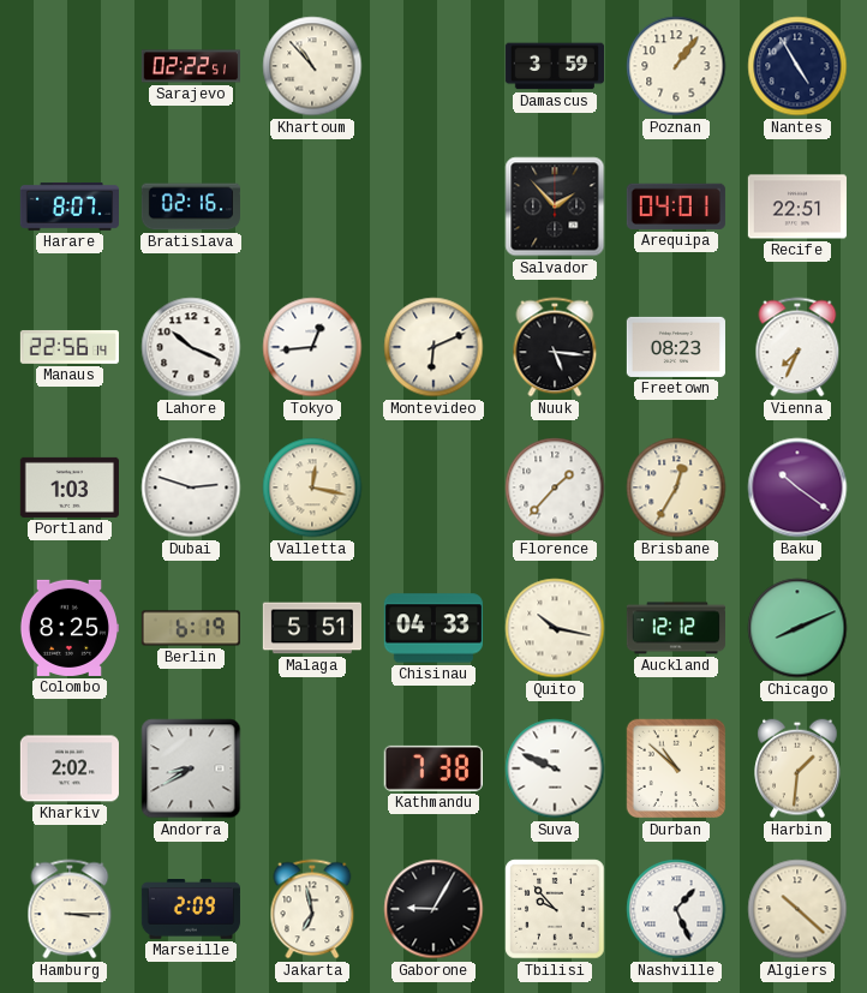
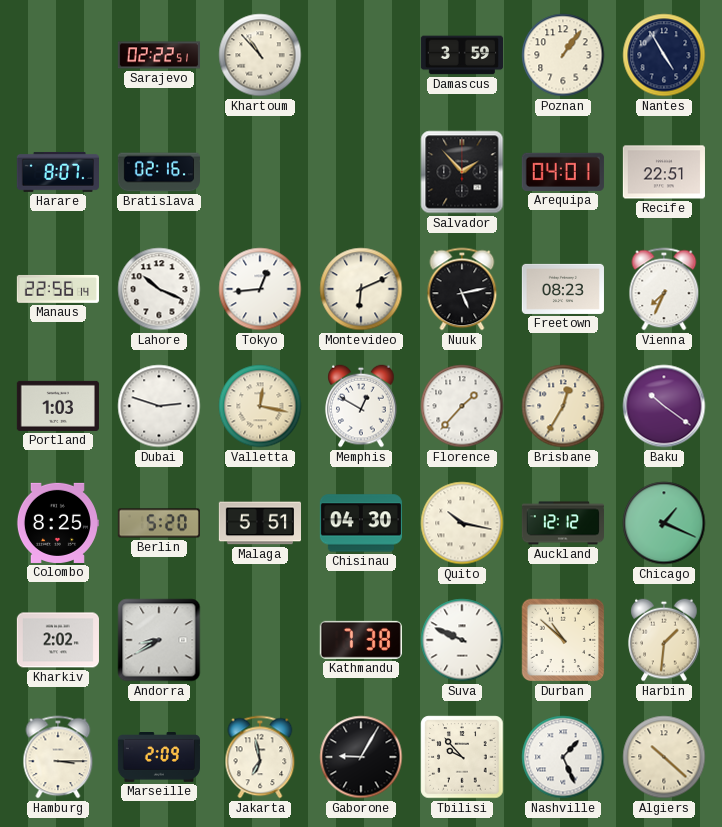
Nuuk: 5:16 -> 5:13 (462, 289)
Memphis: none -> 12:50 (361, 406)
Berlin: 6:19 -> 5:20 (158, 523)
Chisinau: 04:33 -> 04:30 (361, 523)
Chicago: 8:11 -> 1:19 (664, 523)
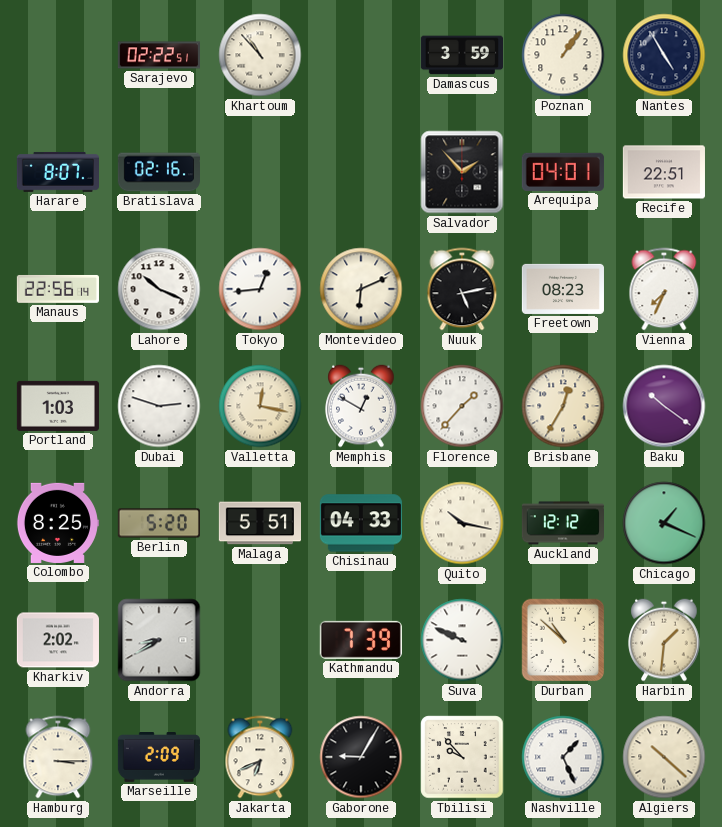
Chisinau: 04:30 -> 04:33 (361, 523)
Kathmandu: 7:38 -> 7:39 (361, 640)
Jakarta: 6:58 -> 6:41 (260, 757)
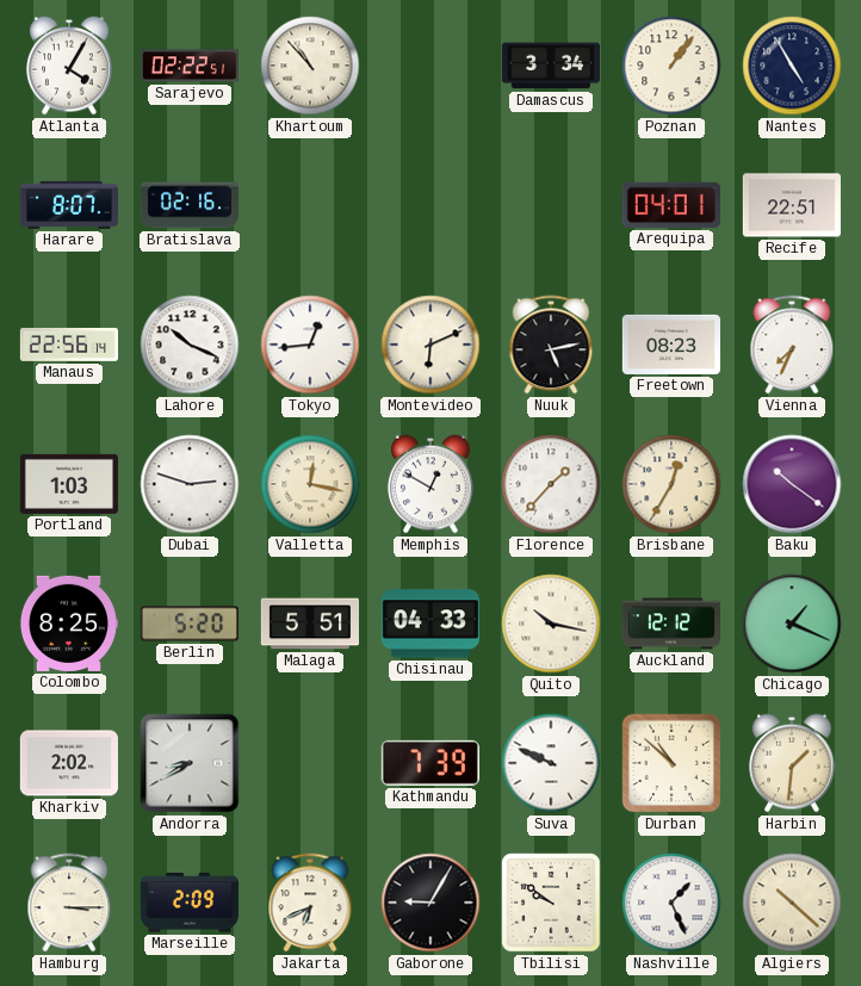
Atlanta: none -> 4:05 (69, 66)
Damascus: 3:59 -> 3:34 (550, 66)
Salvador: 1:53 -> none (462, 172)
Tbilisi: 9:53 -> 9:51 (551, 903)
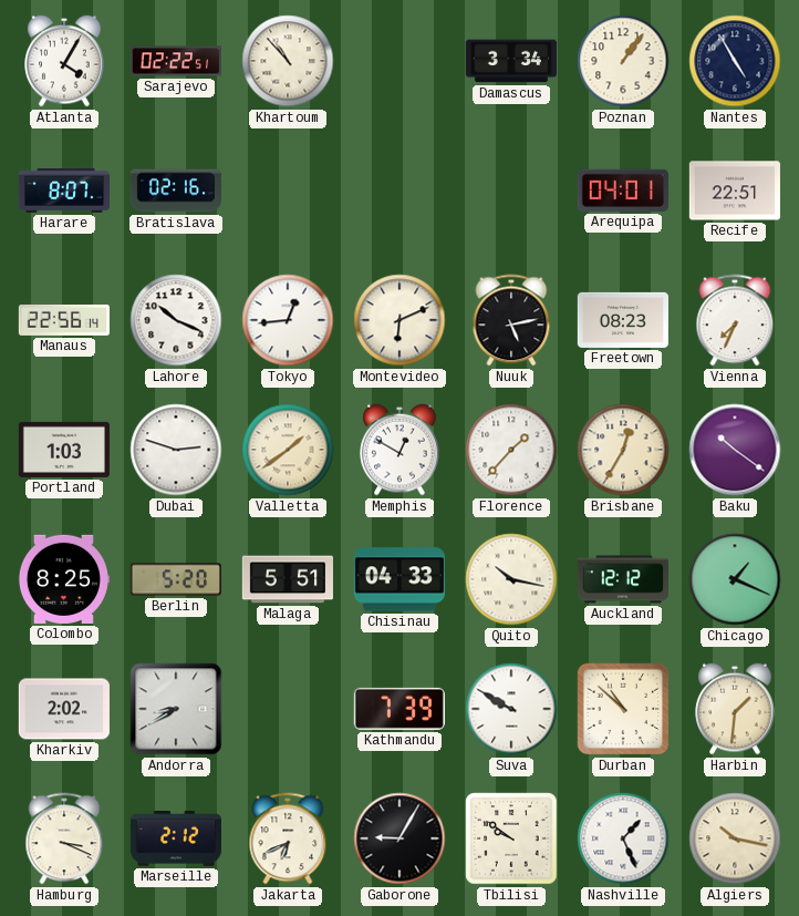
Valletta: 12:17 -> 1:39 (288, 450)
Suva: 9:49 -> 9:50 (511, 709)
Hamburg: 3:15 -> 3:19 (64, 838)
Marseille: 2:09 -> 2:12 (176, 840)
Algiers: 10:22 -> 10:17 (735, 838)
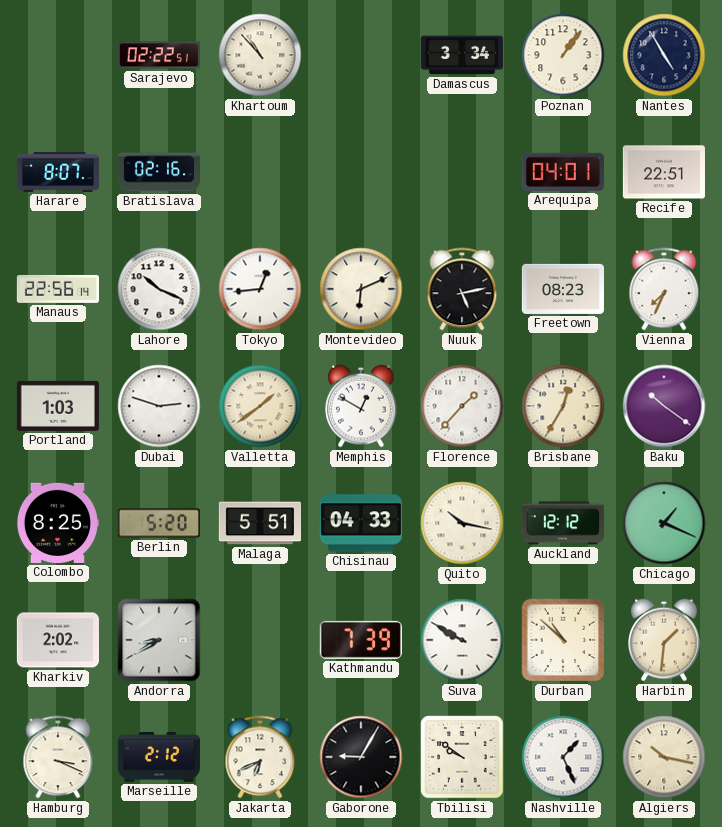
Atlanta: 4:05 -> none (64, 61)
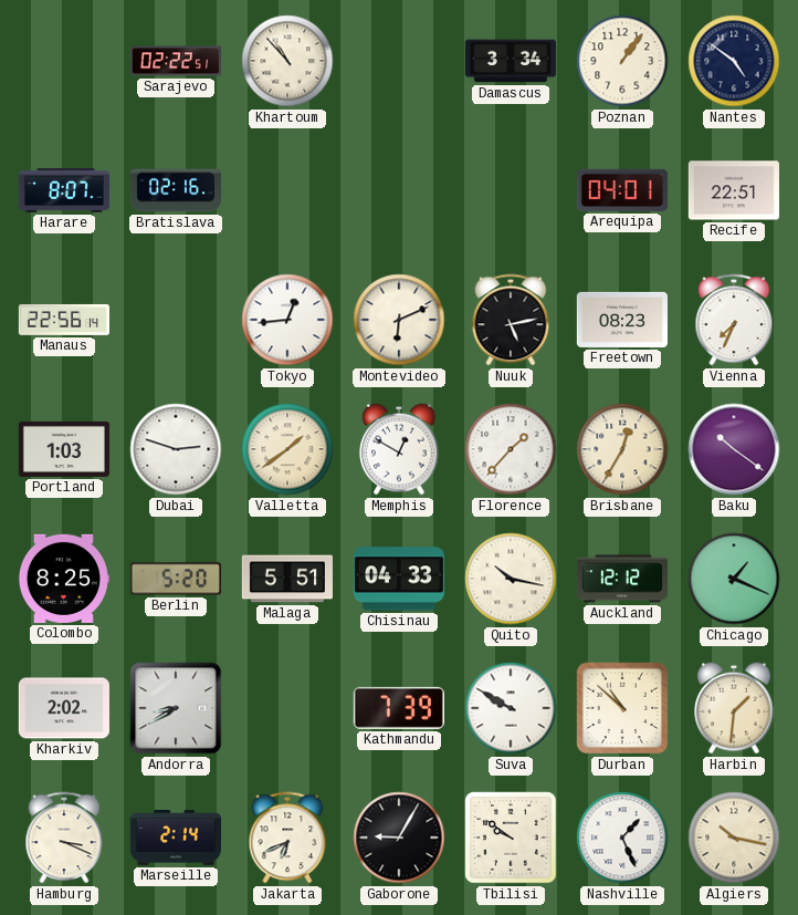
Nantes: 4:55 -> 4:51 (734, 61)
Lahore: 10:19 -> none (159, 289)
Marseille: 2:12 -> 2:14 (176, 839)
